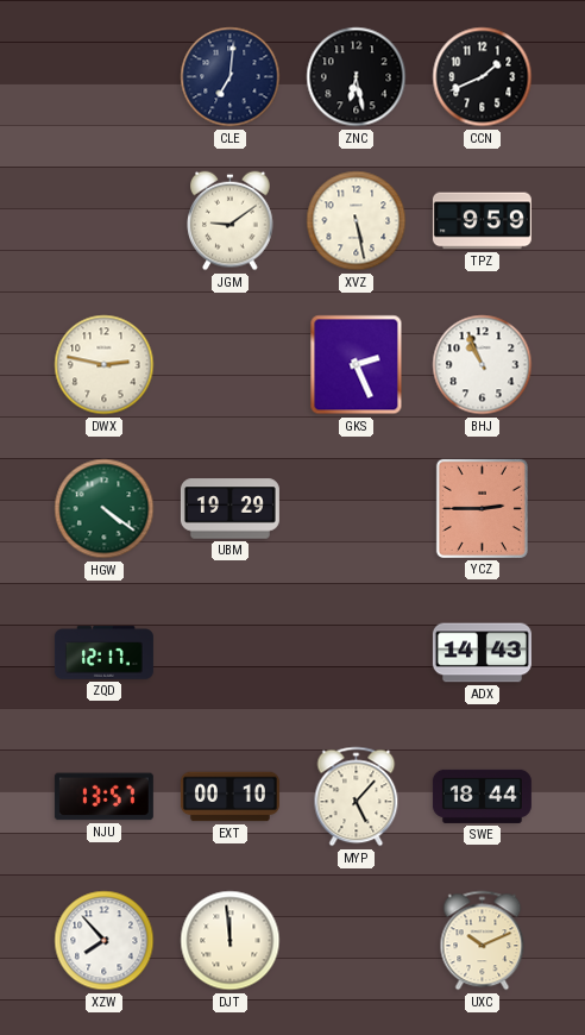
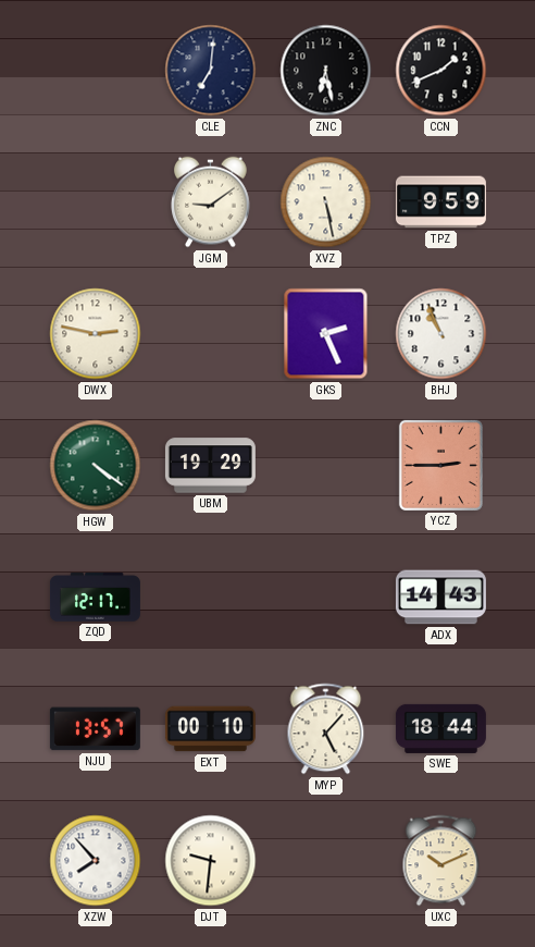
DJT: 11:59 -> 9:31 (211, 861)
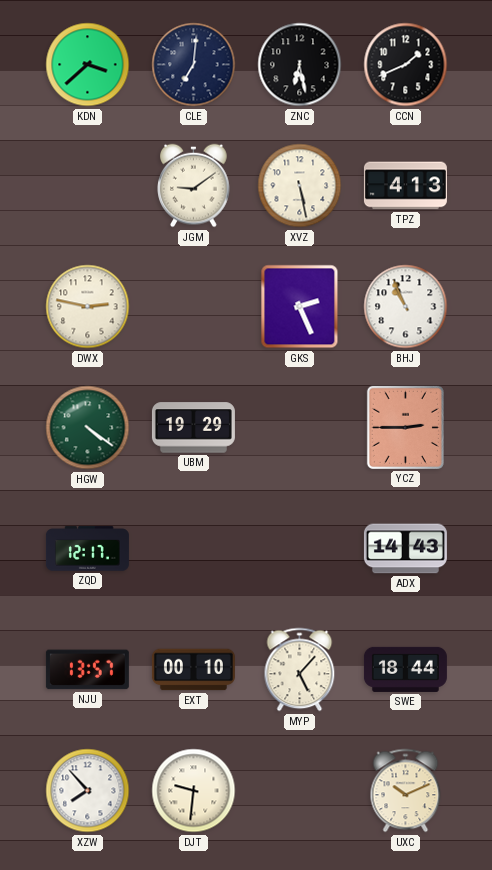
KDN: none -> 3:38 (88, 65)
TPZ: 9:59 -> 4:13 (405, 186)
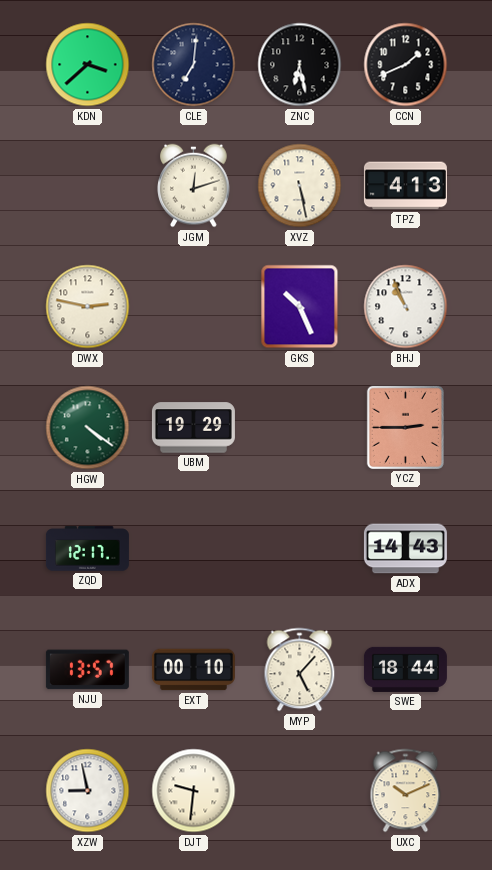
JGM: 9:09 -> 12:12 (194, 186)
GKS: 2:26 -> 10:26 (300, 307)
XZW: 7:53 -> 8:58 (88, 791)
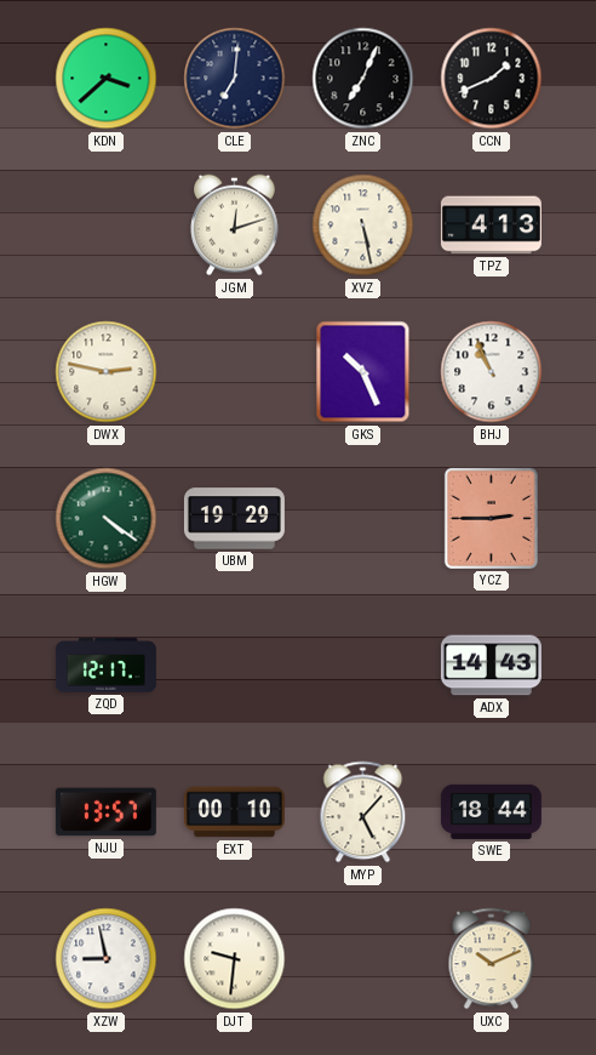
ZNC: 6:28 -> 7:04 (363, 79)
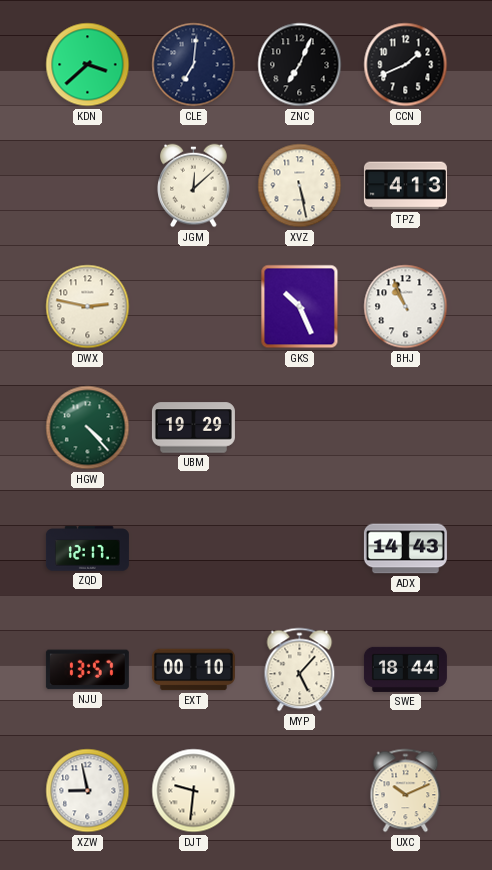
JGM: 12:12 -> 12:08 (194, 186)
HGW: 4:21 -> 4:23 (88, 428)
YCZ: 2:45 -> none (491, 518)
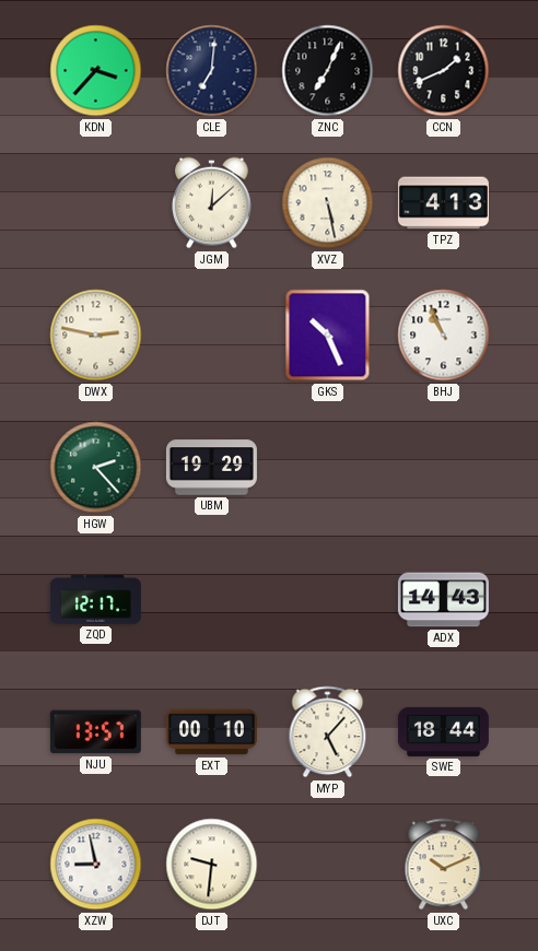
KDN: 3:38 -> 3:37 (96, 71)
HGW: 4:23 -> 2:23 (96, 468)
